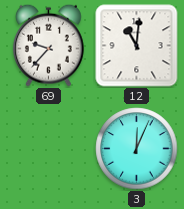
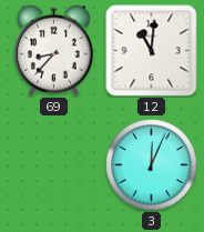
69: 9:37 -> 8:37 (53, 50)
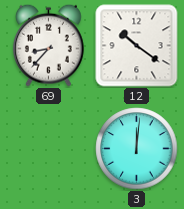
12: 11:01 -> 10:21 (137, 46)
3: 12:04 -> 12:01 (137, 149)
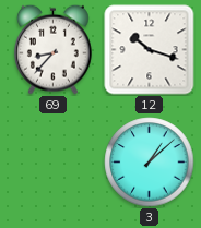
12: 10:21 -> 10:18 (150, 50)
3: 12:01 -> 1:08 (150, 163)
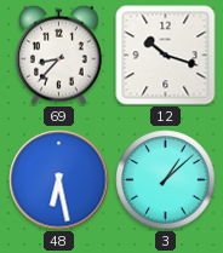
48: none -> 6:28 (59, 180)
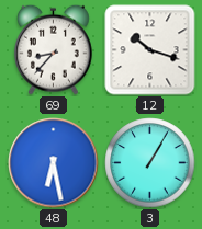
3: 1:08 -> 1:05 (150, 163)
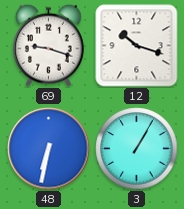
69: 8:37 -> 9:18 (48, 45)
48: 6:28 -> 6:32 (49, 149)
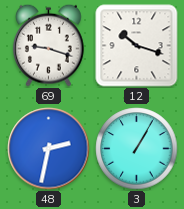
48: 6:32 -> 2:32 (49, 149)
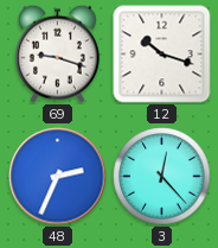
48: 2:32 -> 2:34 (58, 177)
3: 1:05 -> 12:23 (162, 177)
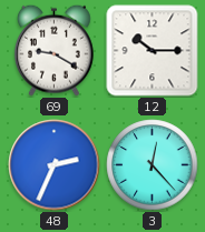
69: 9:18 -> 9:20 (53, 50)
12: 10:18 -> 10:15 (153, 51)
